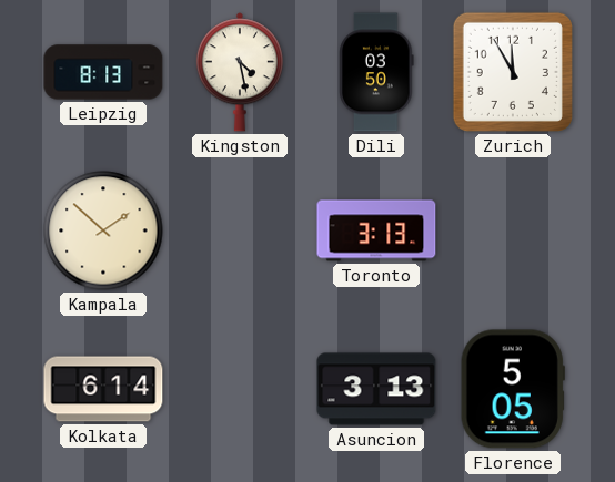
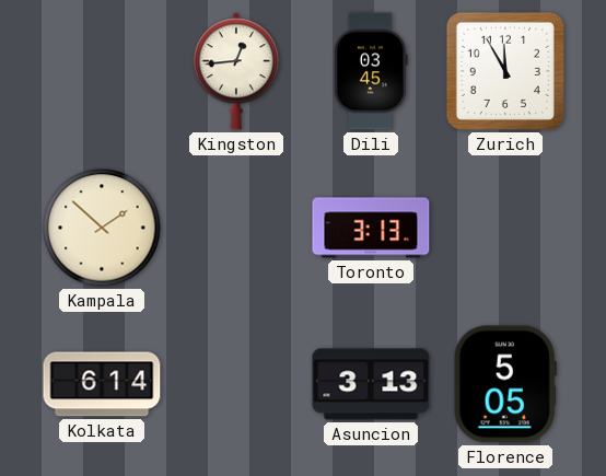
Leipzig: 8:13 -> none (103, 72)
Kingston: 4:28 -> 12:44 (236, 71)
Dili: 03:50 -> 03:45 (371, 71)
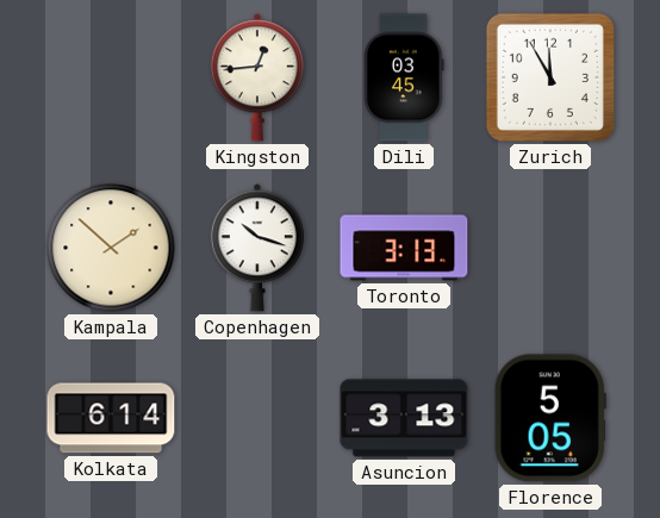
Copenhagen: none -> 10:18 (257, 248)
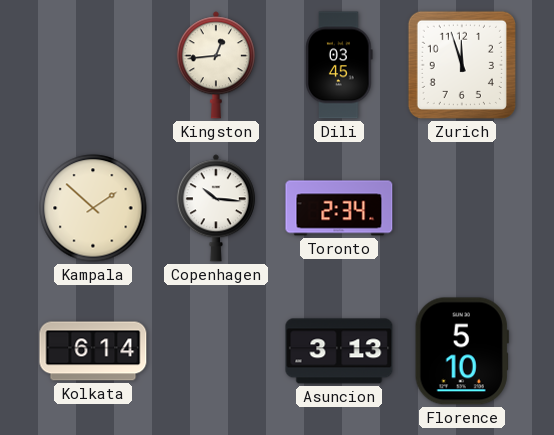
Zurich: 11:55 -> 11:57 (462, 65)
Copenhagen: 10:18 -> 10:16 (216, 208)
Toronto: 3:13 -> 2:34 (339, 208)
Florence: 5:05 -> 5:10 (462, 351)
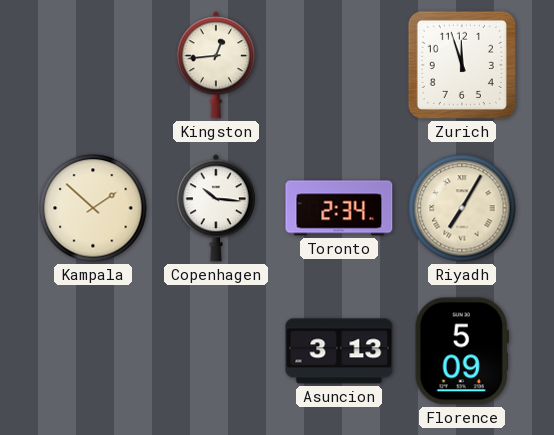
Dili: 03:45 -> none (339, 65)
Riyadh: none -> 7:05 (462, 208)
Kolkata: 6:14 -> none (93, 351)
Florence: 5:10 -> 5:09 (462, 351)
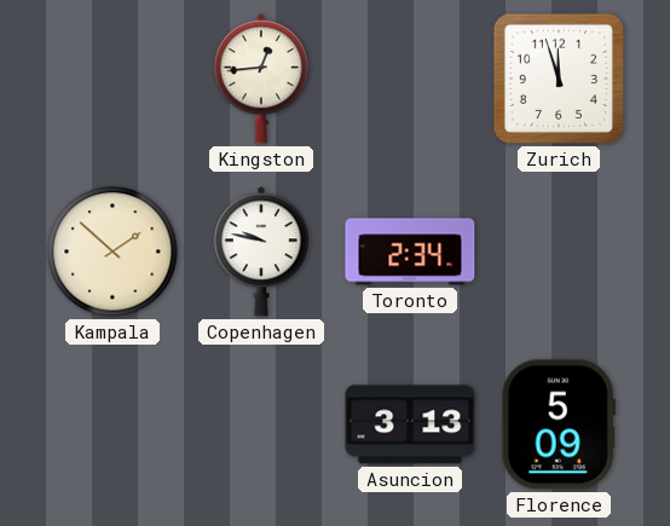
Copenhagen: 10:16 -> 9:47 (261, 252)
Riyadh: 7:05 -> none (462, 208)
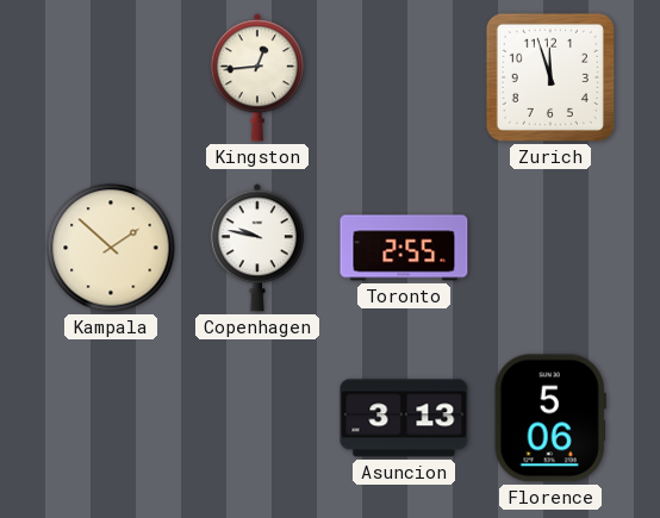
Toronto: 2:34 -> 2:55 (404, 248)
Florence: 5:09 -> 5:06 (550, 418)
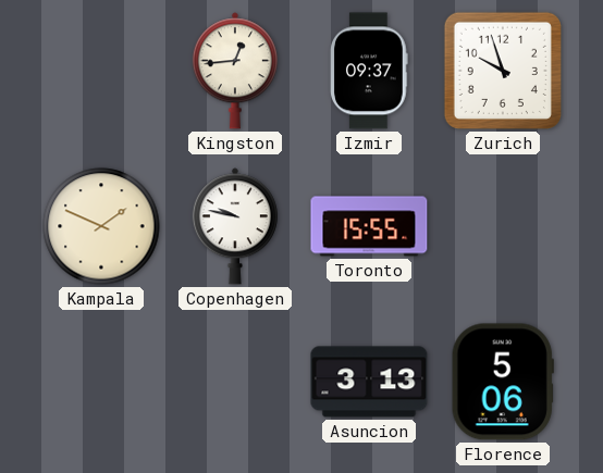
Izmir: none -> 09:37 (369, 71)
Zurich: 11:57 -> 9:57 (503, 71)
Kampala: 1:52 -> 1:49 (101, 226)
Toronto: 2:55 -> 15:55 (369, 226)
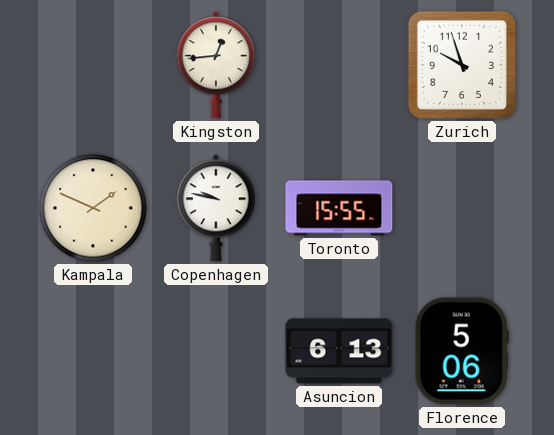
Izmir: 09:37 -> none (369, 71)
Asuncion: 3:13 -> 6:13 (339, 351)
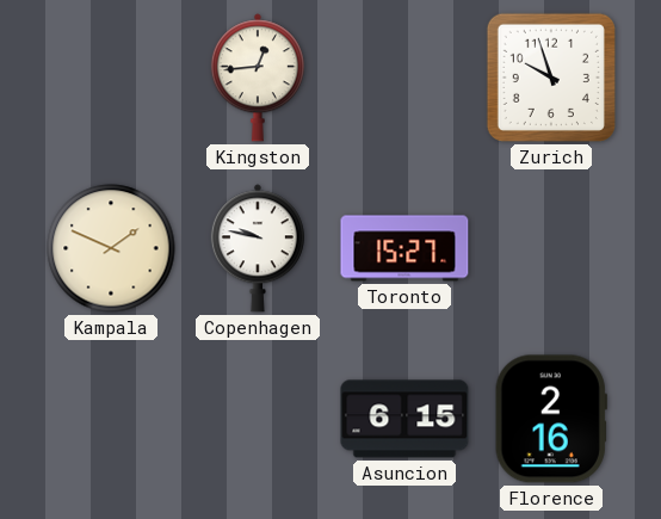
Toronto: 15:55 -> 15:27 (404, 248)
Asuncion: 6:13 -> 6:15 (404, 419)
Florence: 5:06 -> 2:16 (551, 419)
